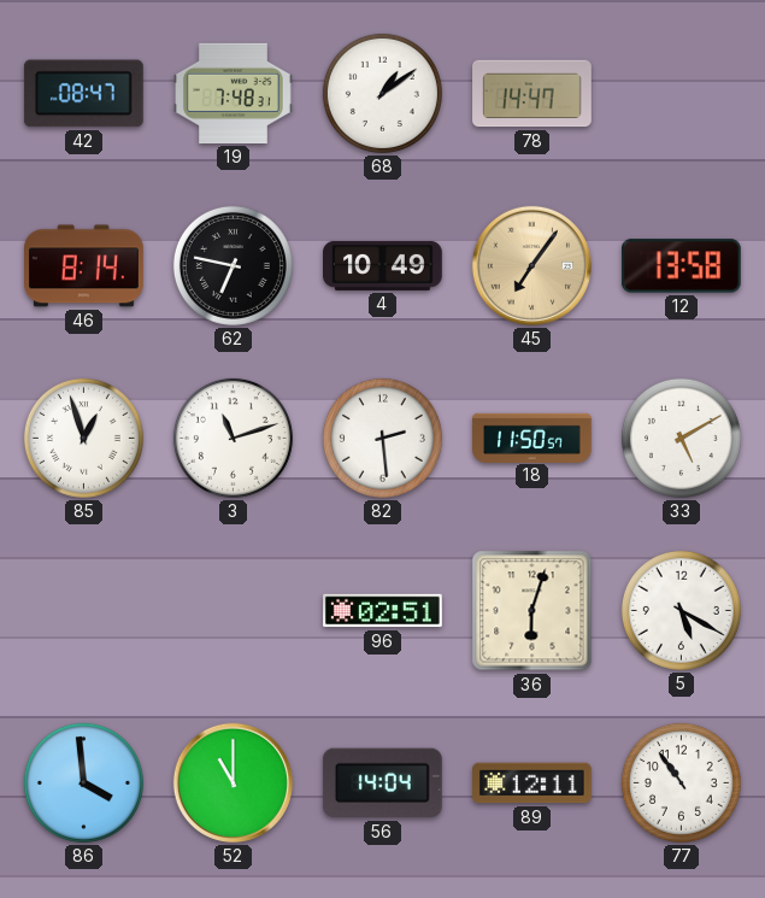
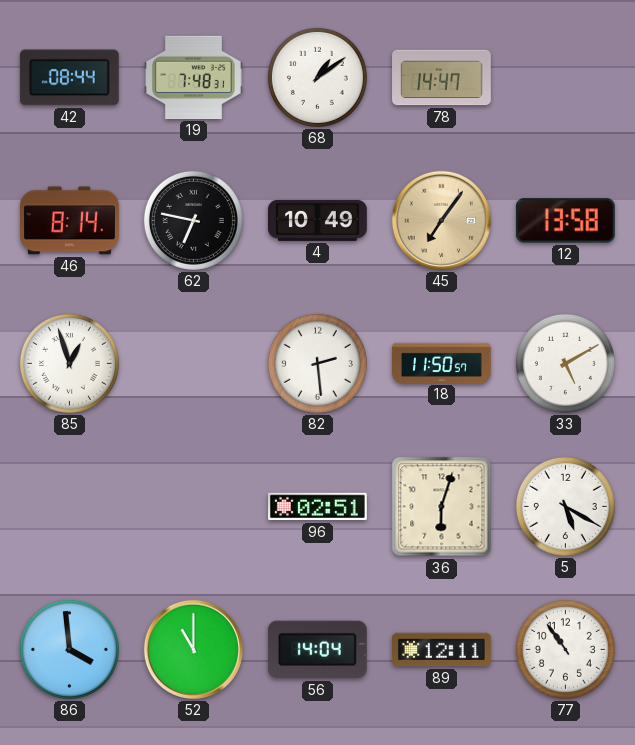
42: 08:47 -> 08:44 (69, 78)
3: 11:12 -> none (233, 438)
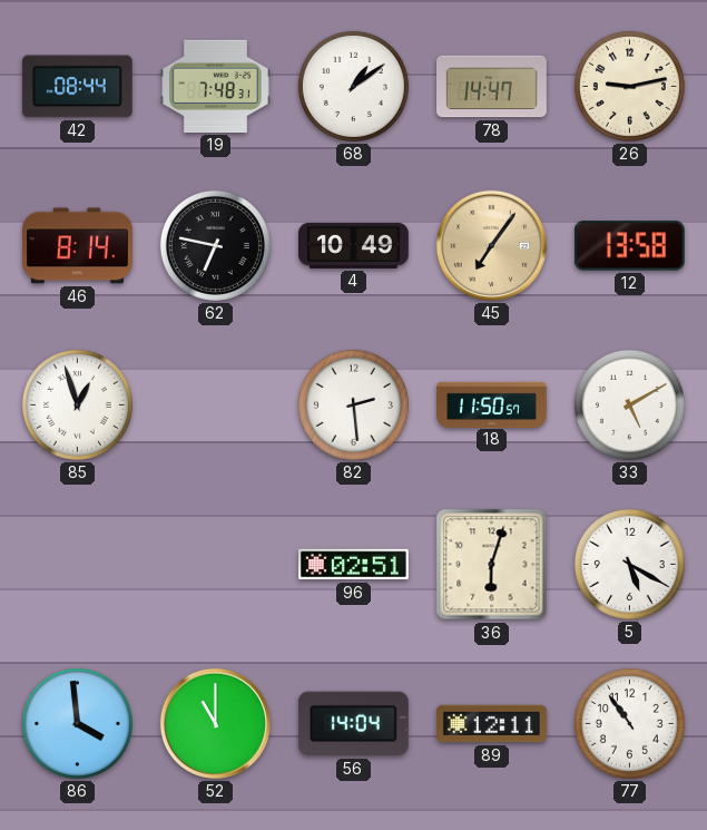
26: none -> 9:13 (629, 86)
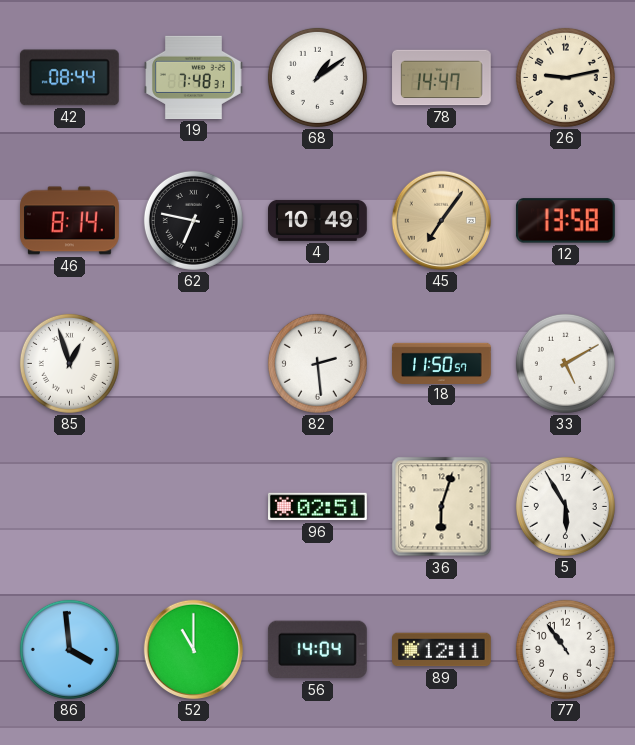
5: 5:20 -> 5:55 (565, 506)
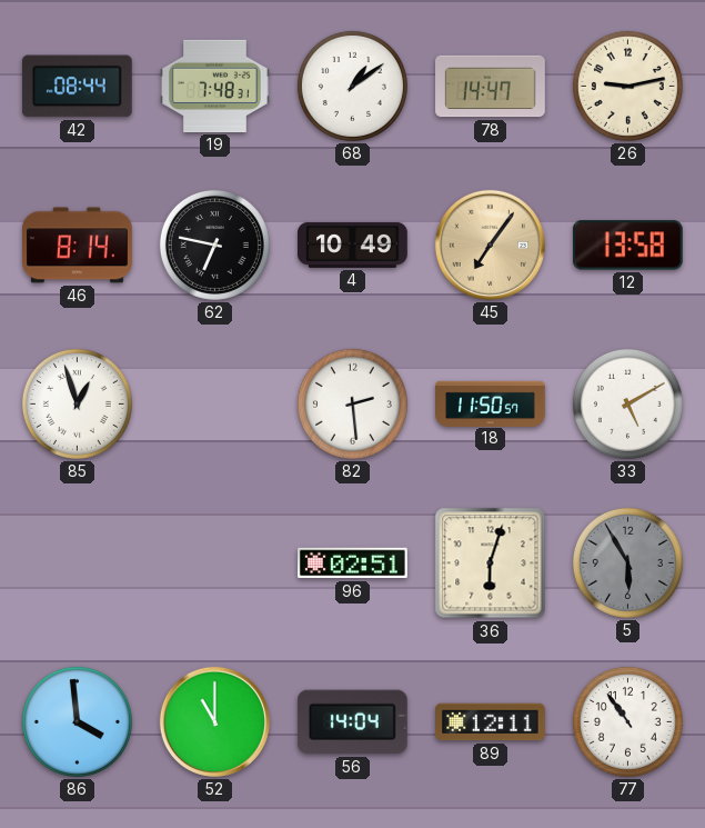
5 dial: white -> grey (627, 562)
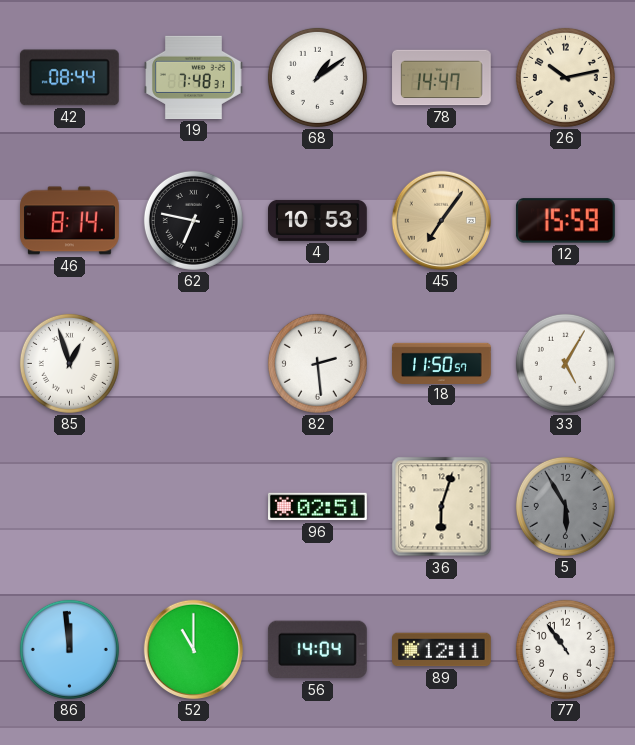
26: 9:13 -> 10:13 (565, 77)
4: 10:49 -> 10:53 (318, 220)
12: 13:58 -> 15:59 (565, 221)
33: 5:10 -> 5:05 (565, 363)
86: 3:59 -> 11:59 (69, 649)
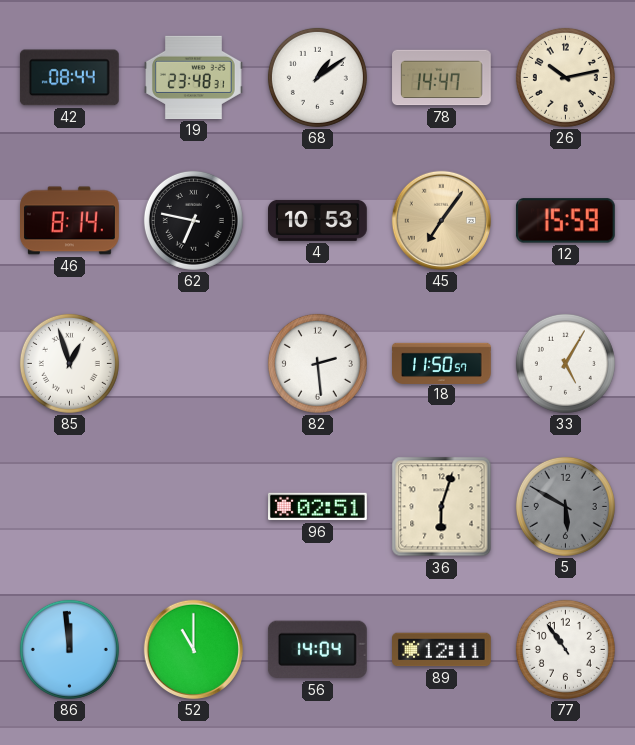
19: 7:48 -> 23:48 (194, 77)
5: 5:55 -> 5:50 (565, 506)
